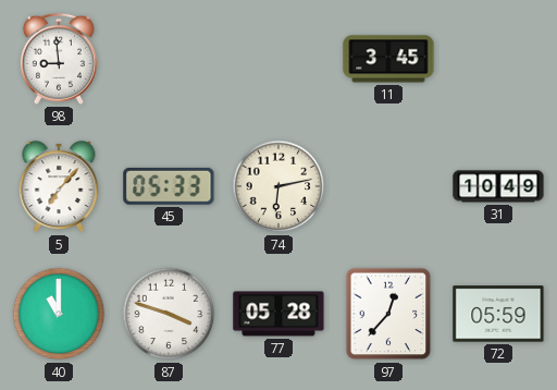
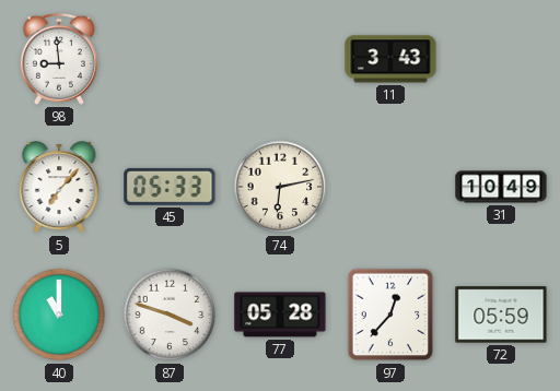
11: 3:45 -> 3:43 (390, 59)
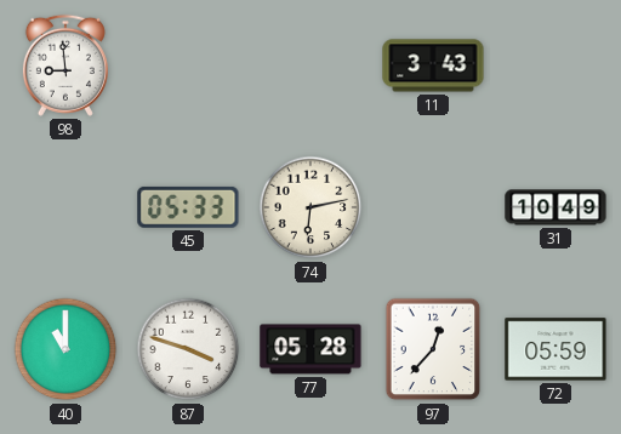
5: 7:07 -> none (59, 188)
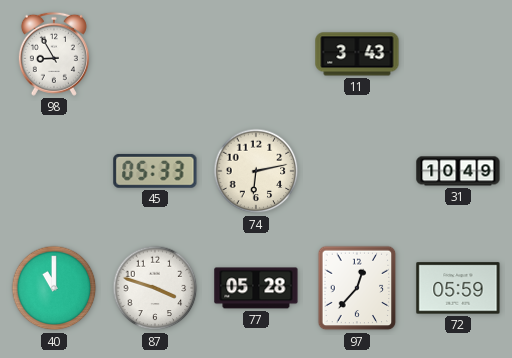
98: 8:59 -> 8:55 (54, 54)
